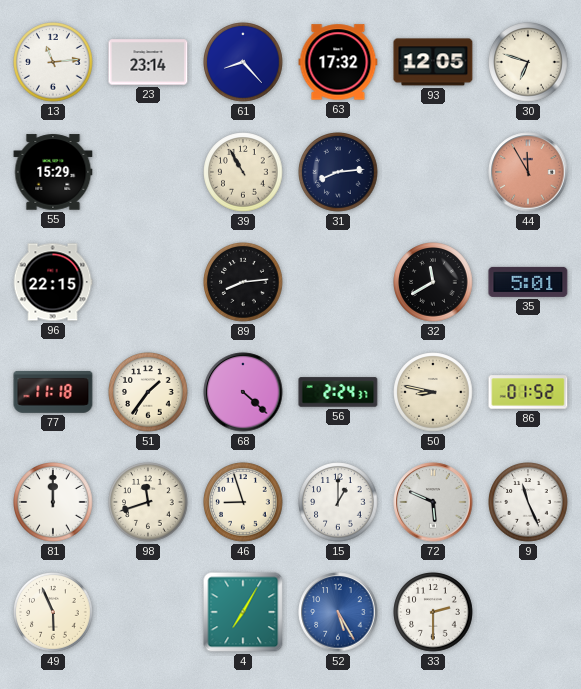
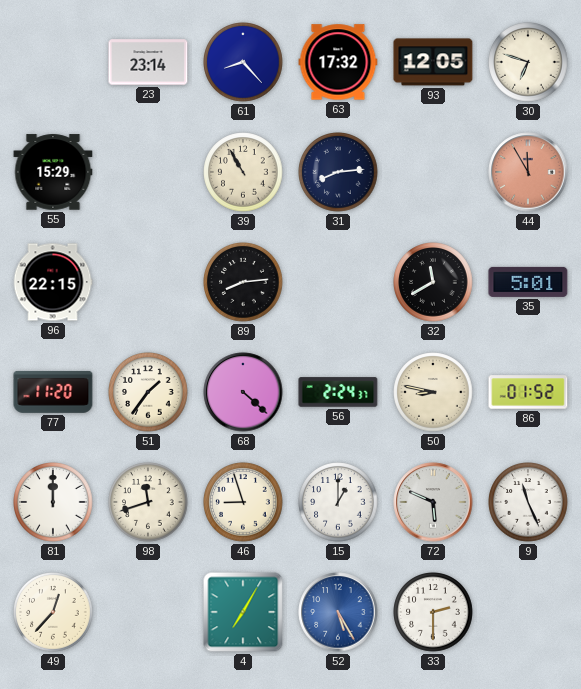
13: 11:14 -> none (53, 62)
77: 11:18 -> 11:20 (53, 392)
49: 5:56 -> 12:37 (53, 612)
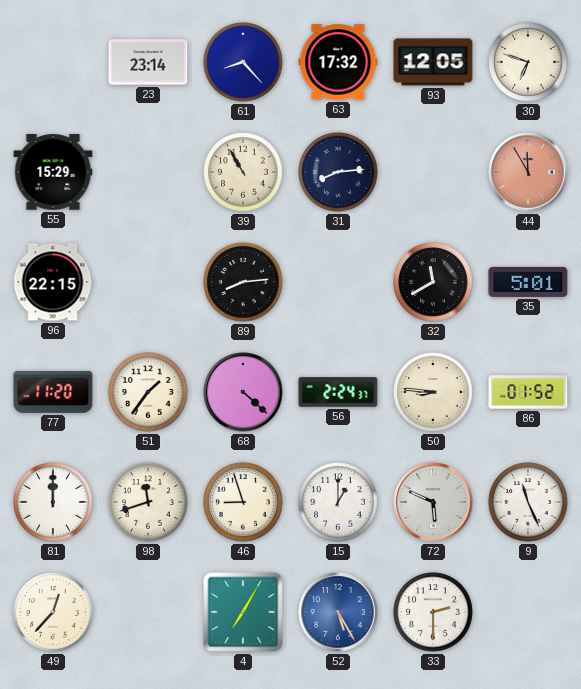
50: 8:47 -> 8:46 (433, 392)
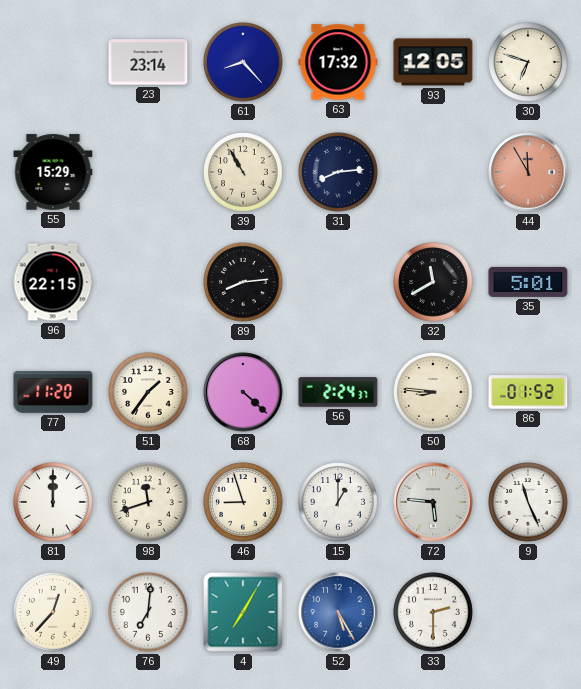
72: 5:49 -> 5:46 (433, 502)
76: none -> 7:01 (148, 612)
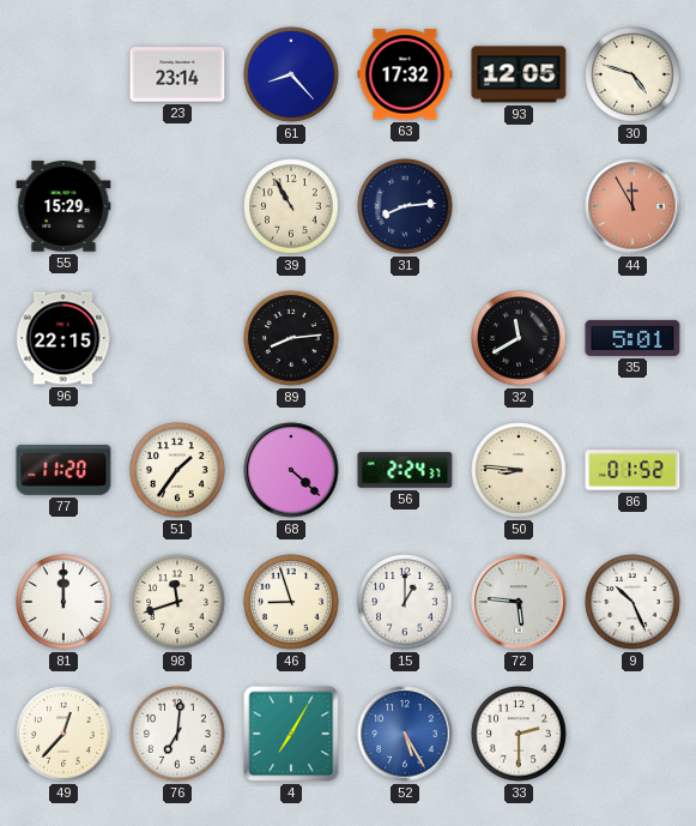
30: 6:48 -> 4:48 (633, 74)
9: 11:26 -> 10:26 (633, 602)
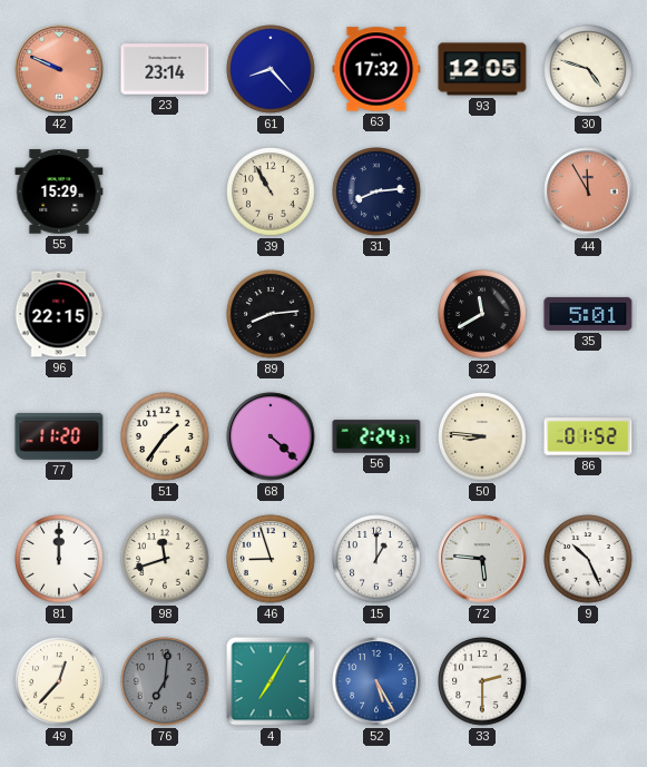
42: none -> 9:49 (59, 69)
76 dial: white -> grey (165, 681)
